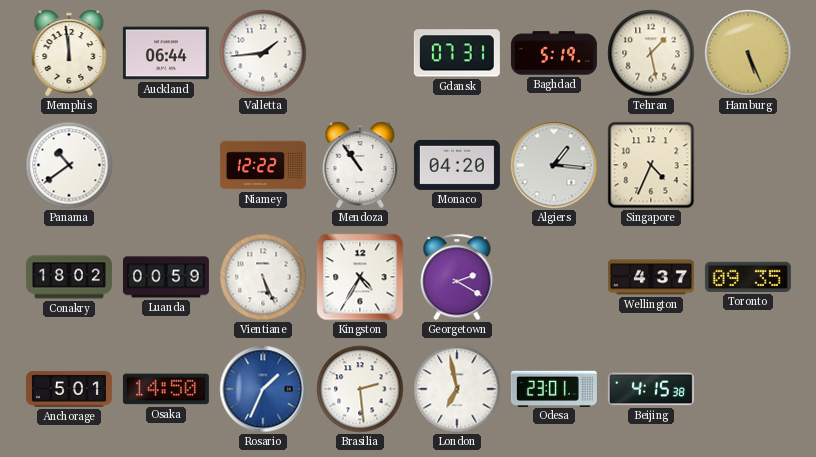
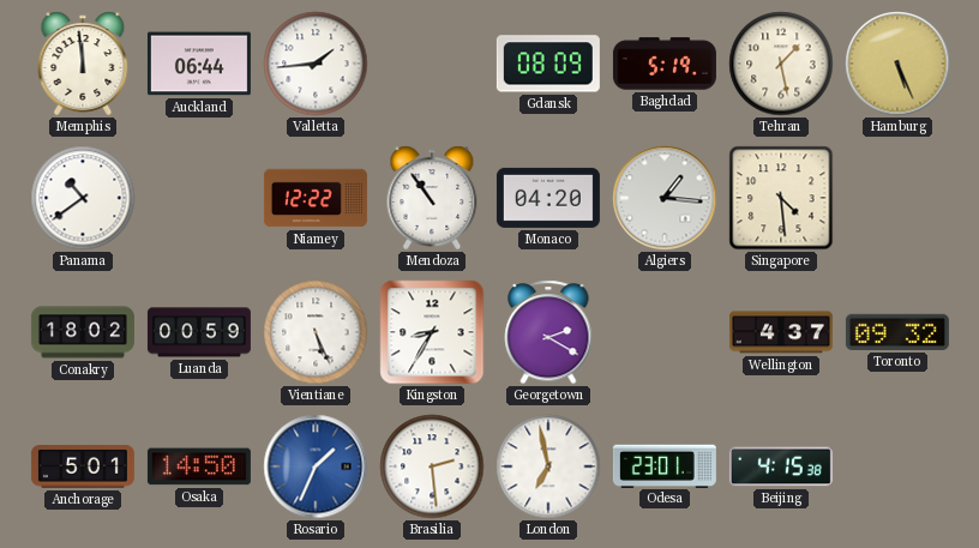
Gdansk: 07:31 -> 08:09 (548, 64)
Singapore: 4:34 -> 4:29 (781, 198)
Kingston: 4:35 -> 8:35 (432, 332)
Toronto: 09:35 -> 09:32 (897, 332)
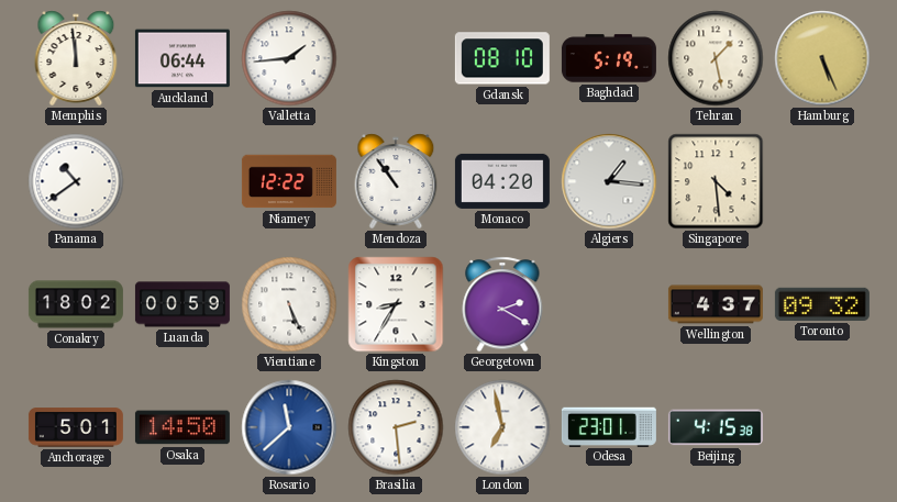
Gdansk: 08:09 -> 08:10 (502, 58)
Rosario: 1:34 -> 11:38 (289, 427)
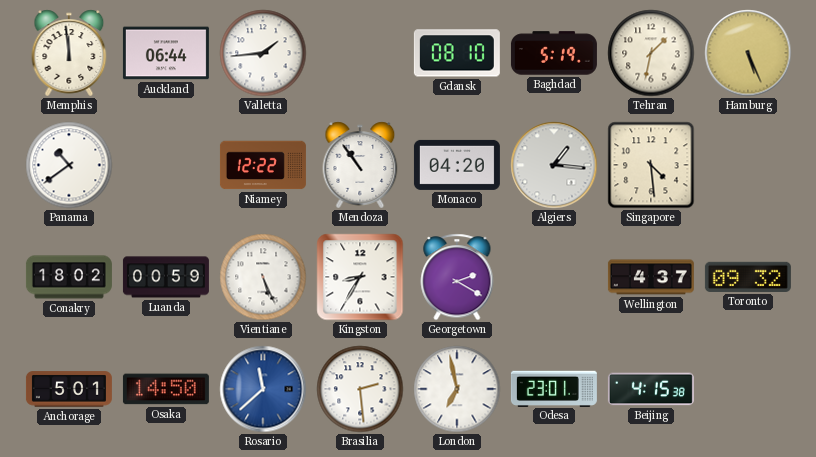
Tehran: 1:28 -> 1:32 (651, 53)
